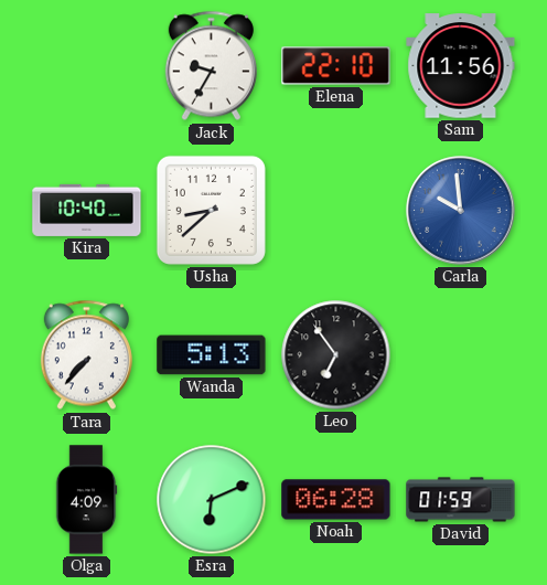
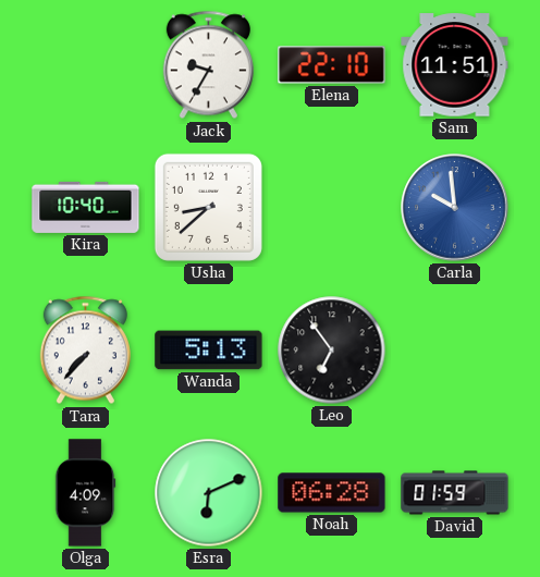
Sam: 11:56 -> 11:51 (455, 65)
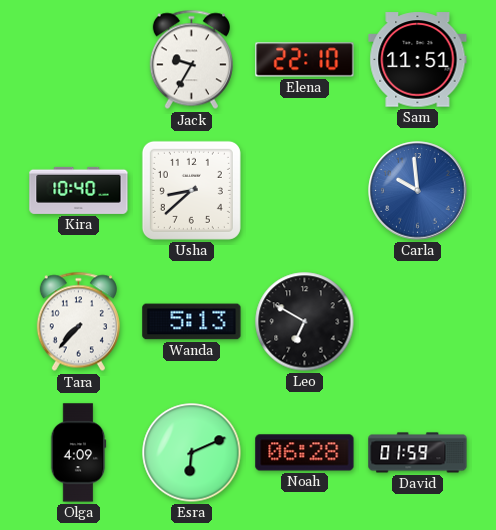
Leo: 6:54 -> 6:50 (305, 322)
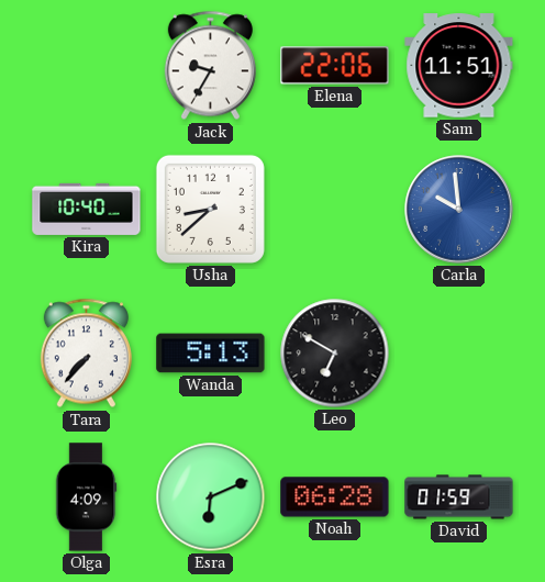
Elena: 22:10 -> 22:06 (335, 66)
